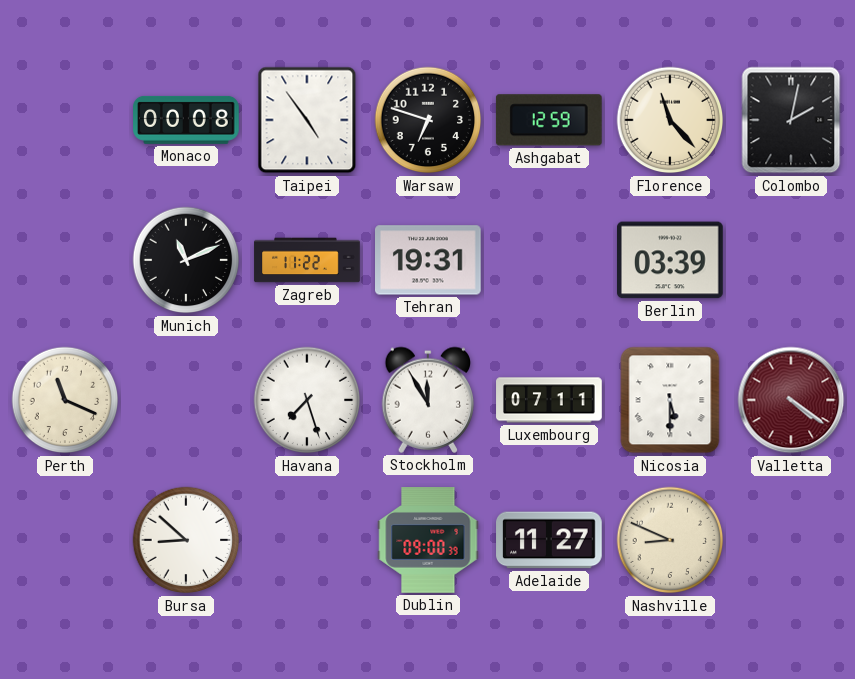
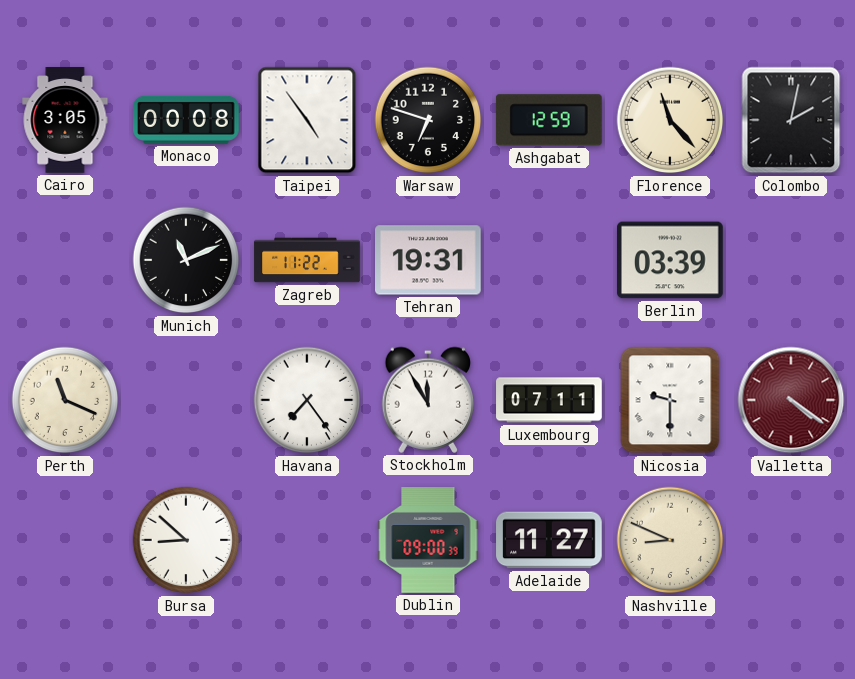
Cairo: none -> 3:05 (65, 120)
Havana: 7:27 -> 7:24 (307, 400)
Nicosia: 5:30 -> 9:30 (670, 400)
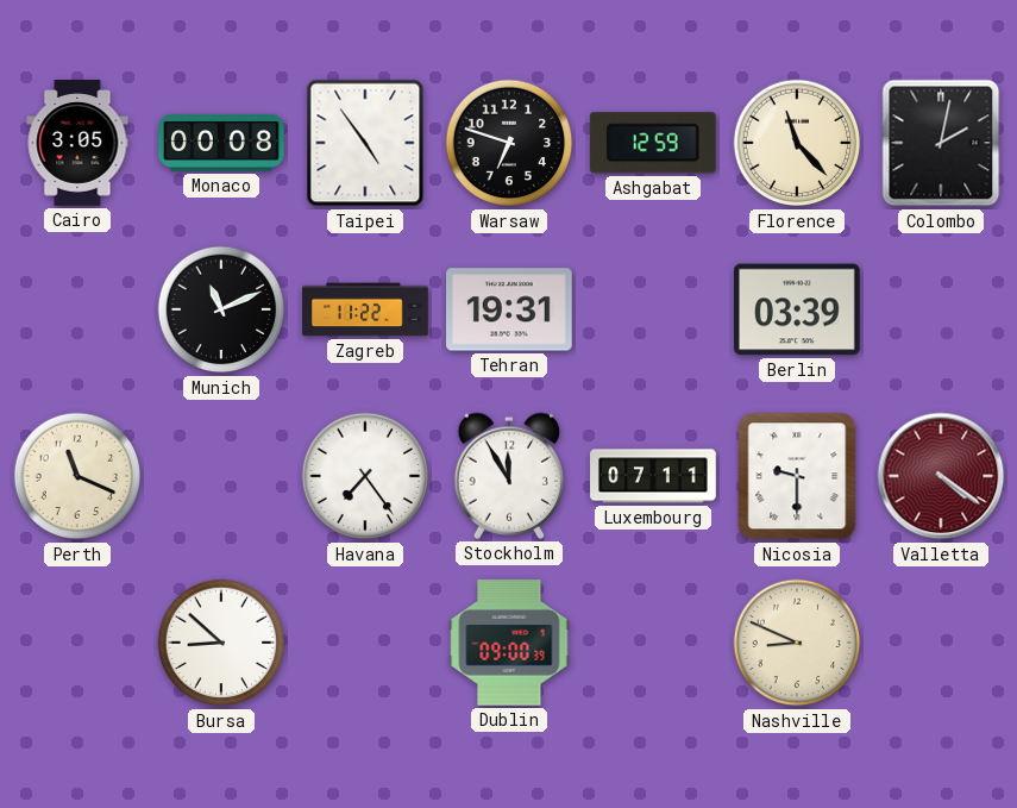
Adelaide: 11:27 -> none (549, 540)
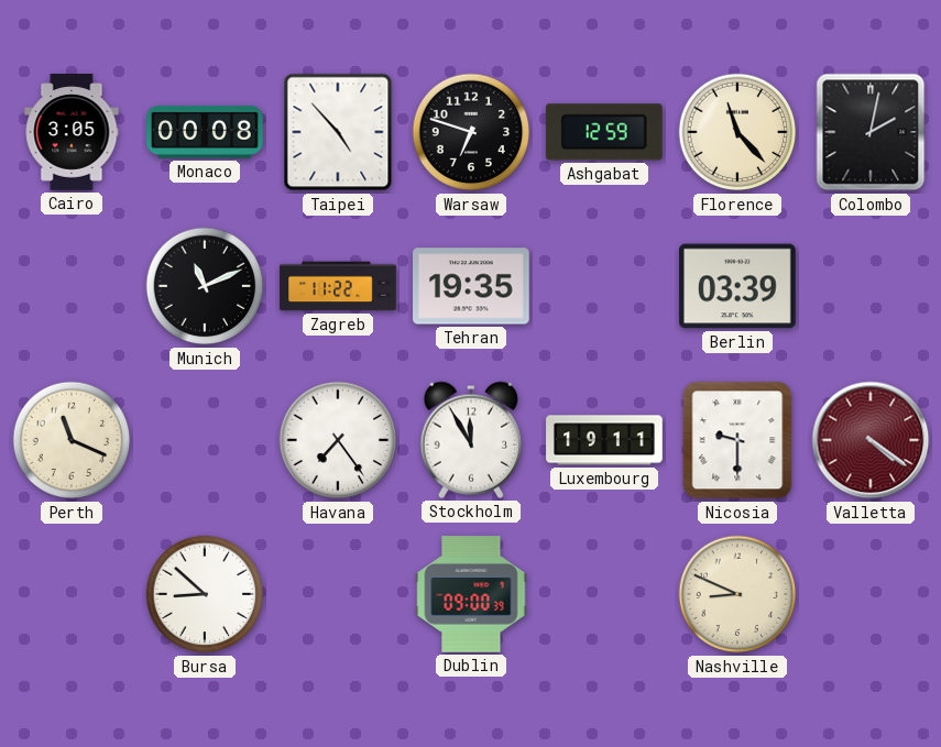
Taipei: 4:54 -> 4:53 (338, 132)
Tehran: 19:31 -> 19:35 (472, 286)
Luxembourg: 07:11 -> 19:11 (604, 440)
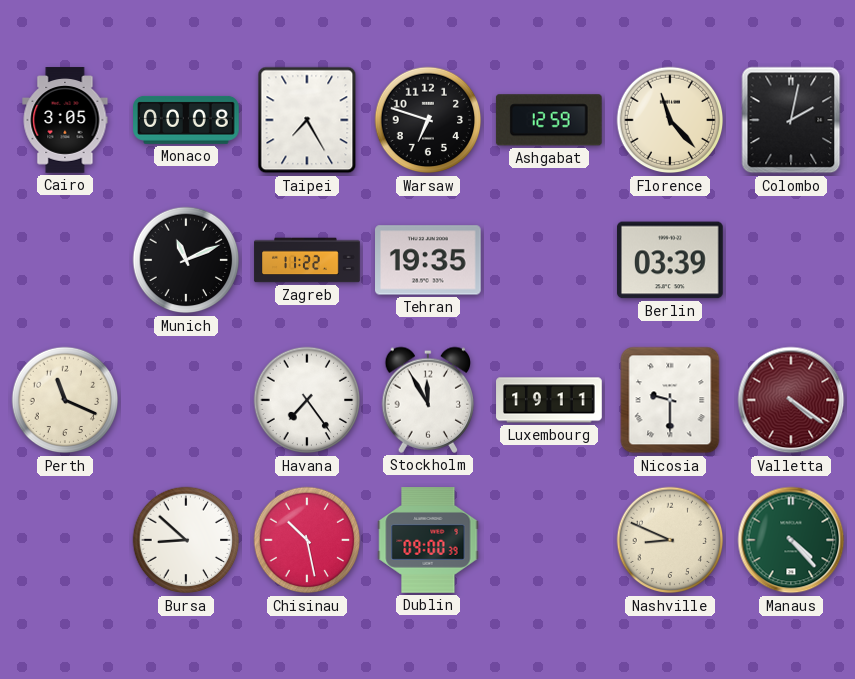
Taipei: 4:53 -> 7:25 (307, 120)
Chisinau: none -> 10:28 (307, 540)
Manaus: none -> 4:23 (791, 540)
